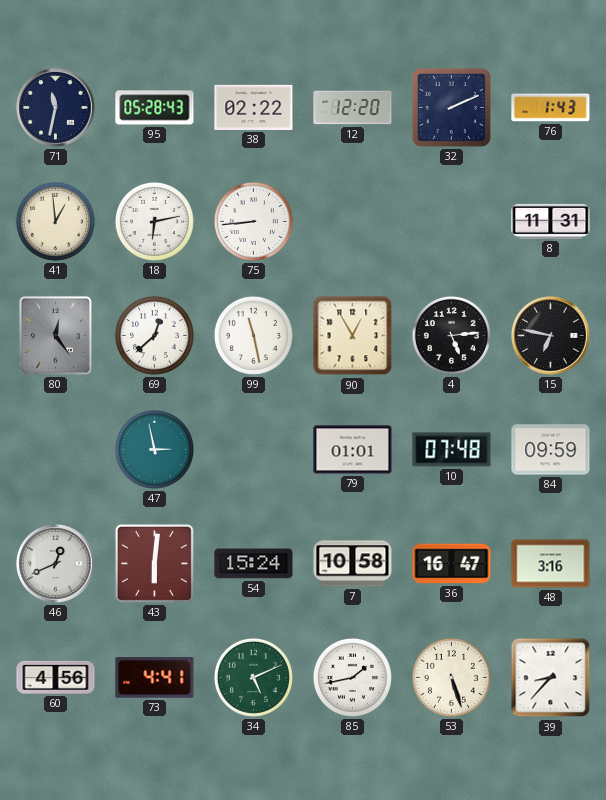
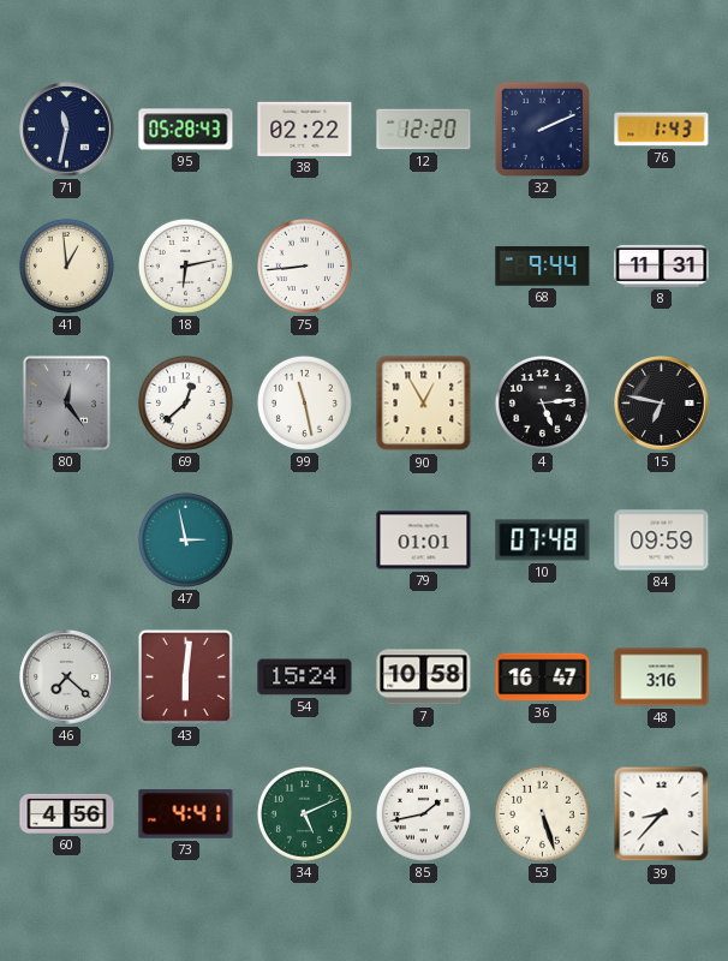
68: none -> 9:44 (543, 267)
46: 12:41 -> 7:22 (67, 678)
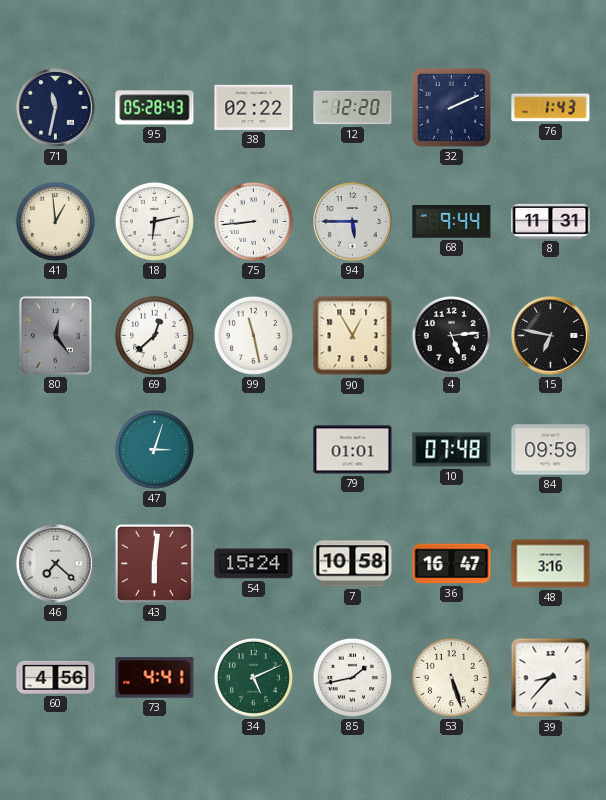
94: none -> 5:45 (353, 222)
47: 2:58 -> 3:03 (154, 449)
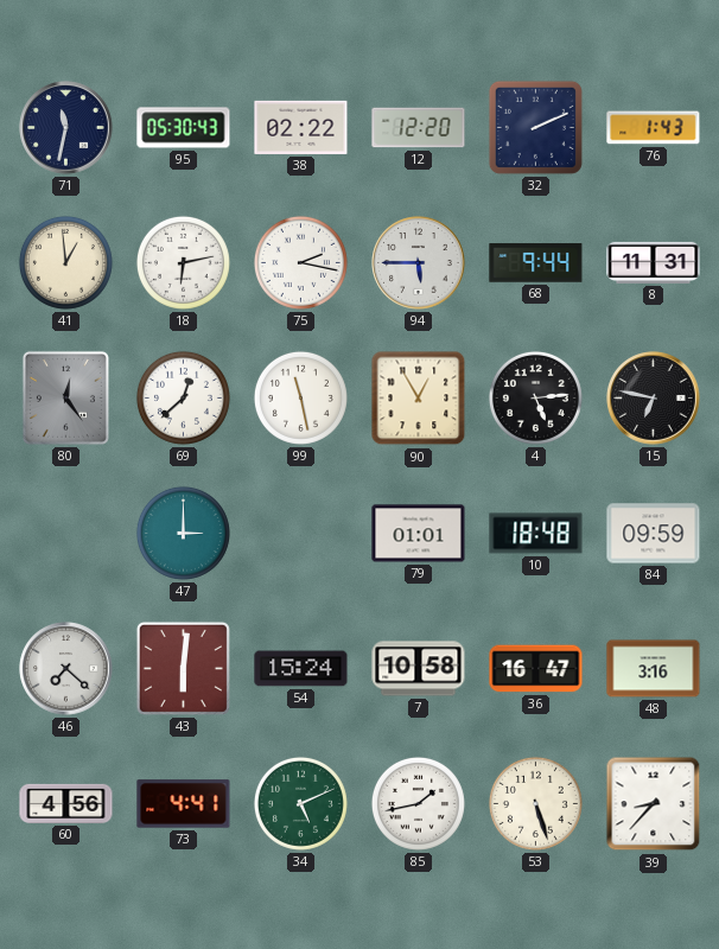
95: 05:28 -> 05:30 (184, 128)
75: 8:44 -> 2:17 (300, 262)
47: 3:03 -> 3:00 (183, 533)
10: 07:48 -> 18:48 (536, 534)
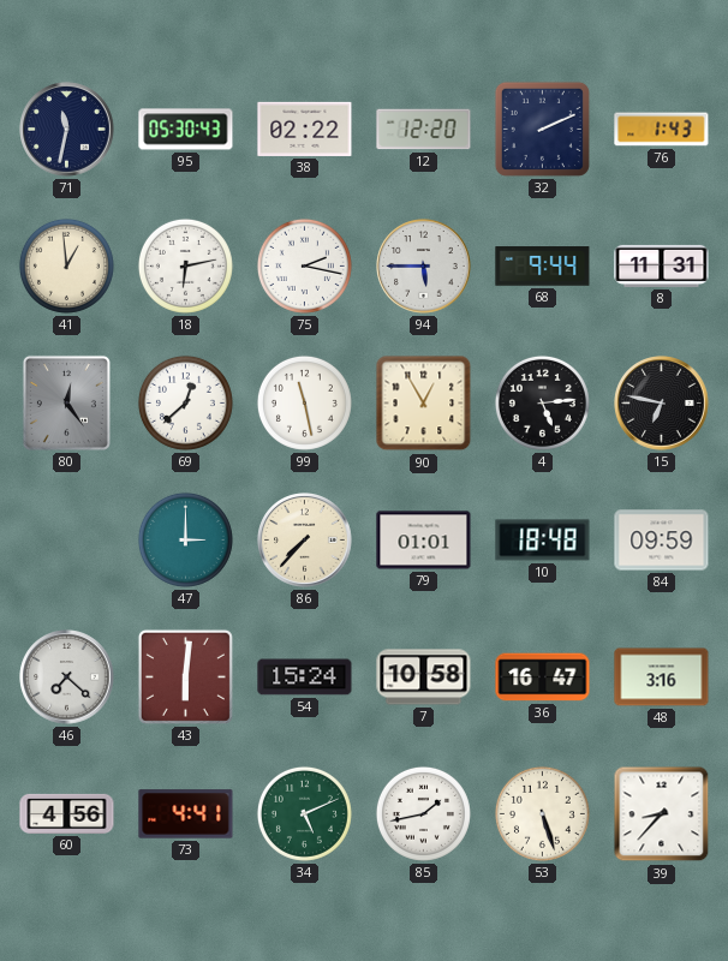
86: none -> 7:37 (305, 541)
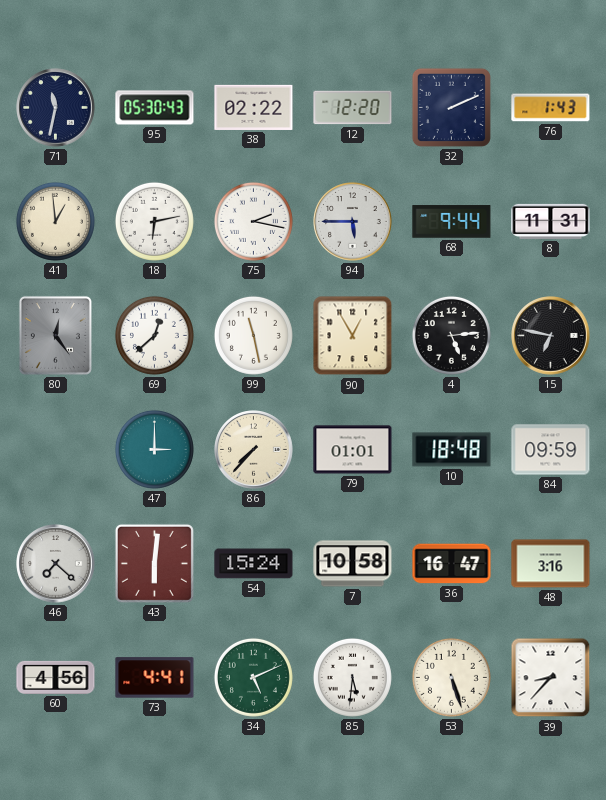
85: 1:43 -> 5:31 (352, 677)
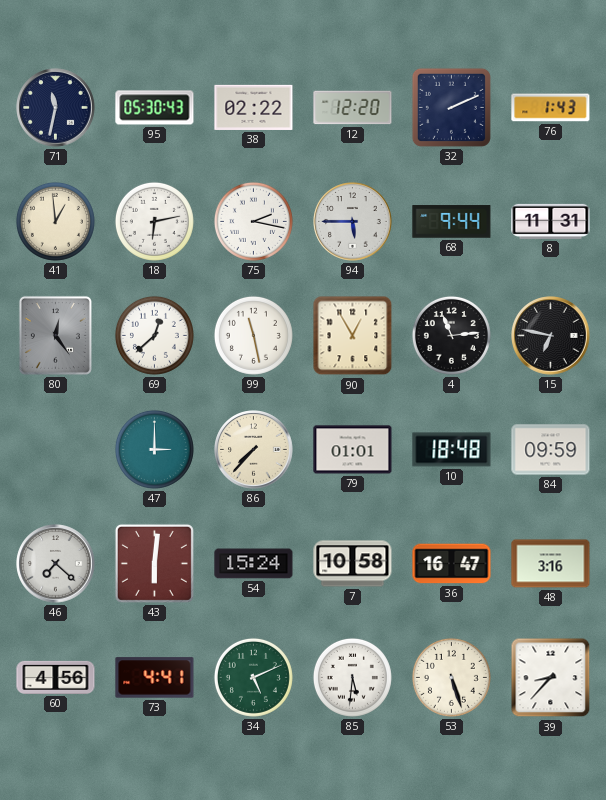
4: 5:14 -> 11:14 (451, 335)
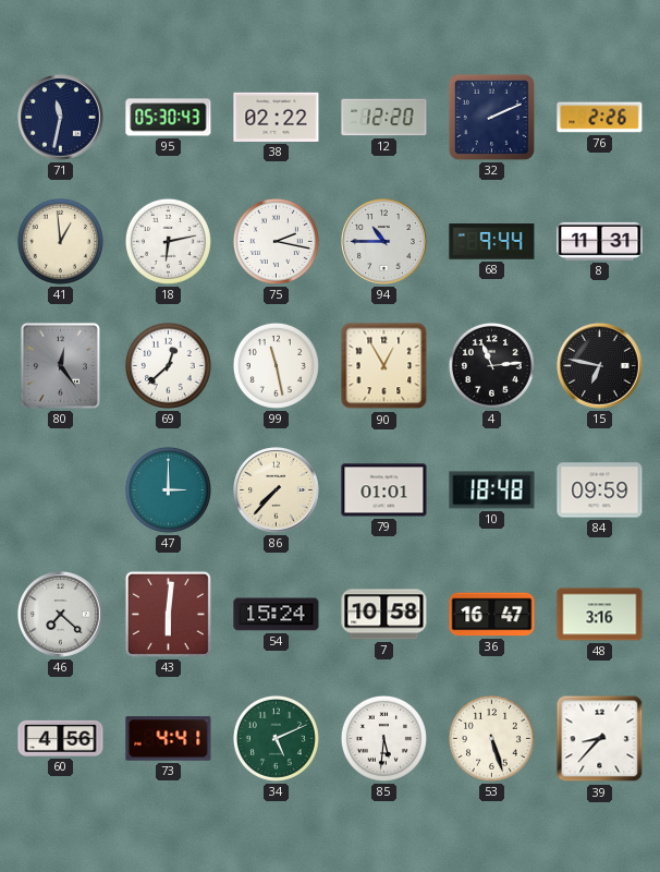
76: 1:43 -> 2:26 (600, 118)
94: 5:45 -> 10:45 (384, 242)
